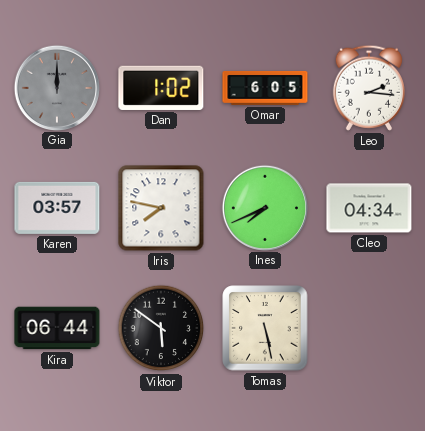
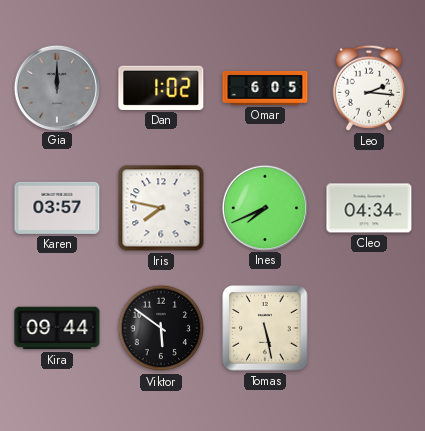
Kira: 06:44 -> 09:44 (57, 328)
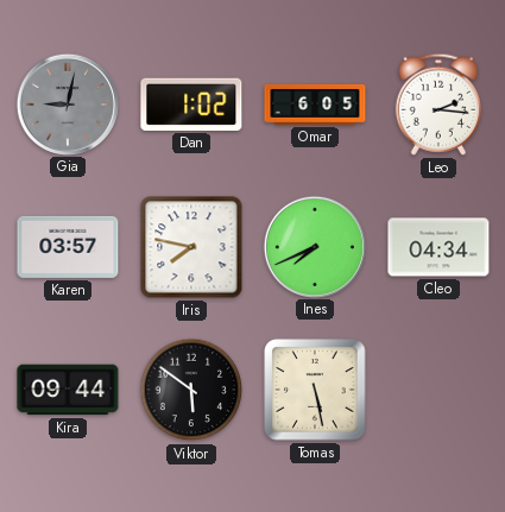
Gia: 12:00 -> 9:02 (67, 103)
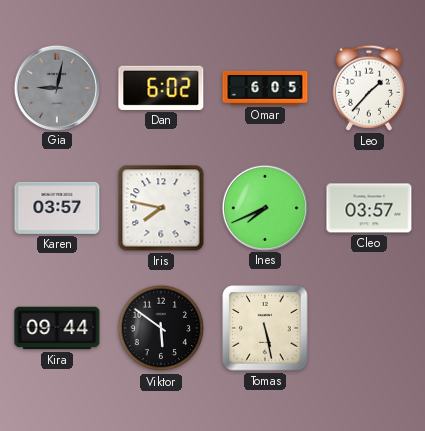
Dan: 1:02 -> 6:02 (161, 88)
Leo: 2:16 -> 1:37 (369, 88)
Cleo: 04:34 -> 03:57 (369, 208)
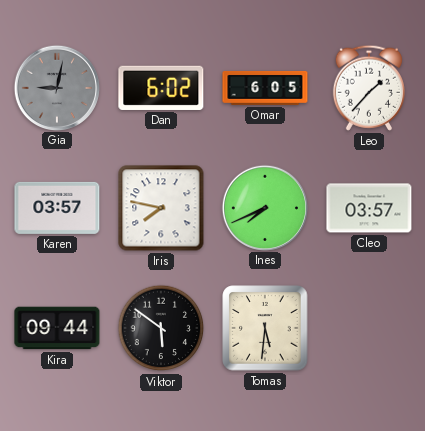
Tomas: 5:28 -> 5:31 (265, 328)
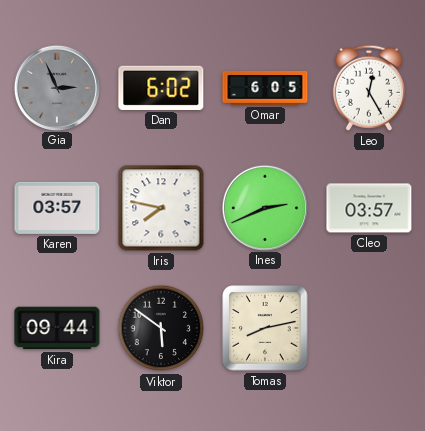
Gia: 9:02 -> 2:56 (56, 87)
Leo: 1:37 -> 12:25 (369, 88)
Ines: 7:41 -> 2:41 (264, 207)
Tomas: 5:31 -> 8:13 (265, 328)
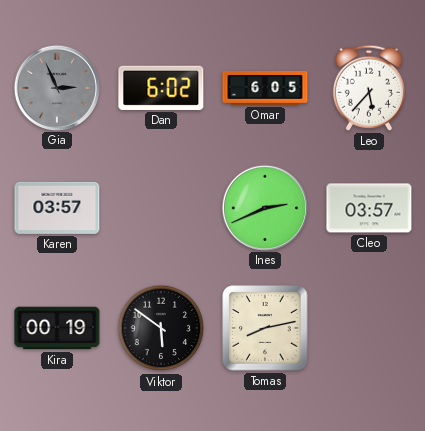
Leo: 12:25 -> 5:37 (369, 88)
Iris: 7:47 -> none (161, 208)
Kira: 09:44 -> 00:19 (57, 328)
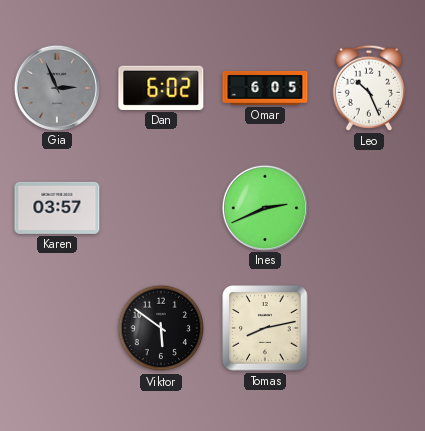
Leo: 5:37 -> 10:26 (369, 88)
Cleo: 03:57 -> none (369, 208)
Kira: 00:19 -> none (57, 328)
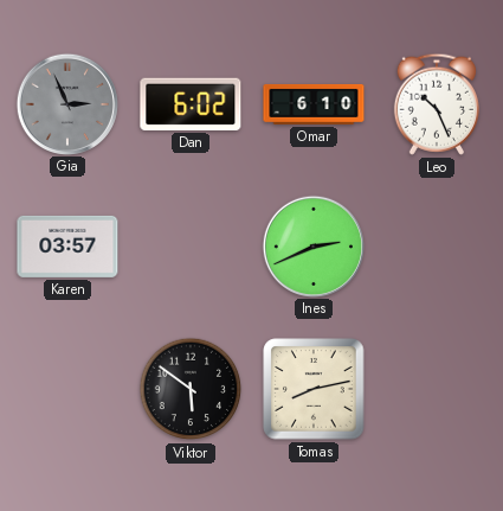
Omar: 6:05 -> 6:10 (314, 104)
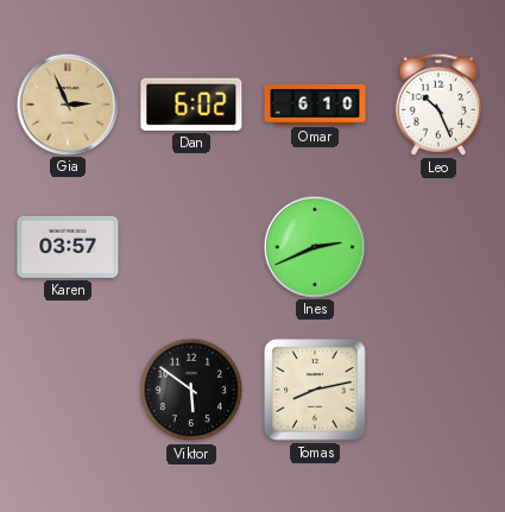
Gia dial: grey -> champagne (67, 103)
